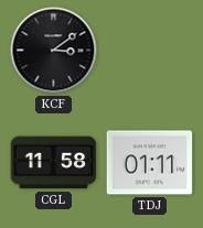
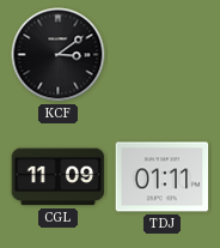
CGL: 11:58 -> 11:09 (59, 177)
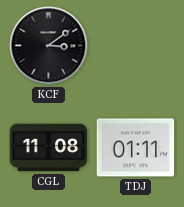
CGL: 11:09 -> 11:08 (49, 148)
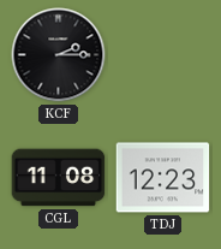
KCF: 3:09 -> 2:15 (59, 55)
TDJ: 01:11 -> 12:23 (163, 178)
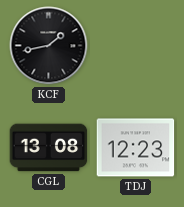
KCF: 2:15 -> 1:43 (49, 46)
CGL: 11:08 -> 13:08 (49, 148)
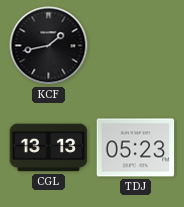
CGL: 13:08 -> 13:13 (49, 148)
TDJ: 12:23 -> 05:23 (136, 148)
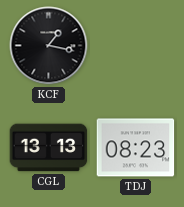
KCF: 1:43 -> 1:17 (49, 46)
TDJ: 05:23 -> 08:23 (136, 148)
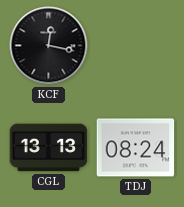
KCF: 1:17 -> 12:17 (49, 46)
TDJ: 08:23 -> 08:24 (136, 148)
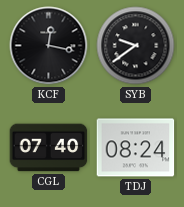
SYB: none -> 9:39 (136, 46)
CGL: 13:13 -> 07:40 (49, 148)
